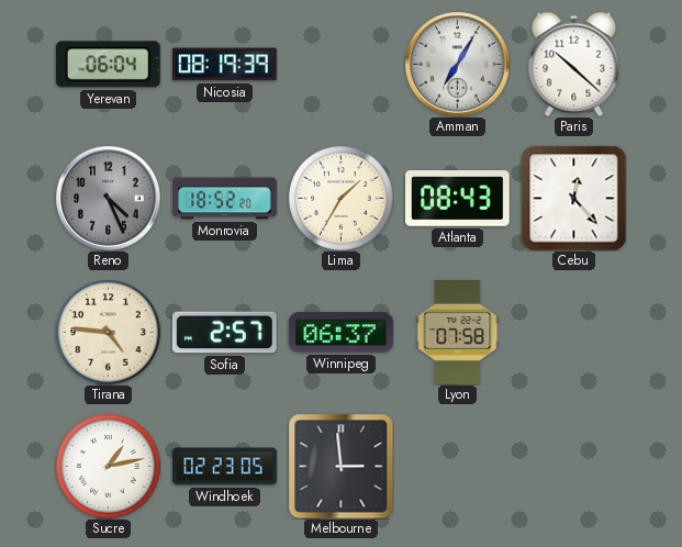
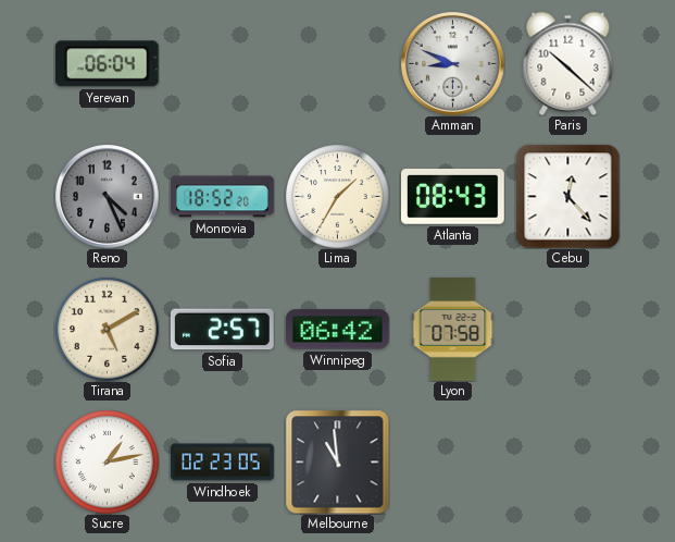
Nicosia: 08:19 -> none (225, 65)
Amman: 7:05 -> 8:49 (453, 64)
Tirana: 4:46 -> 5:10 (107, 329)
Winnipeg: 06:37 -> 06:42 (338, 330)
Melbourne: 2:59 -> 10:59 (337, 461)
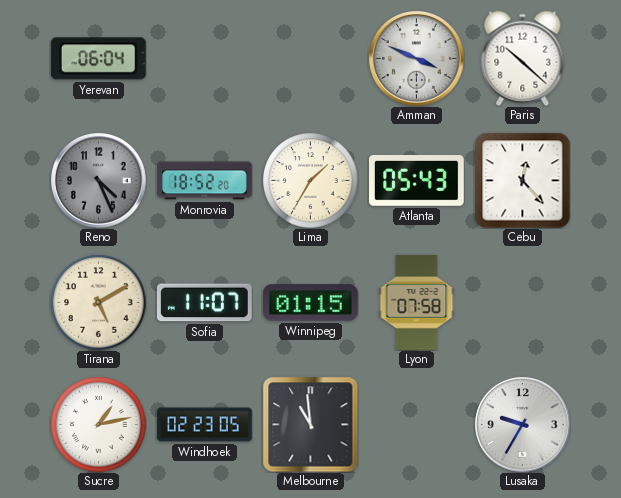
Amman: 8:49 -> 3:49 (417, 59)
Atlanta: 08:43 -> 05:43 (417, 181)
Sofia: 2:57 -> 11:07 (204, 303)
Winnipeg: 06:42 -> 01:15 (311, 303)
Lusaka: none -> 9:35 (523, 425)
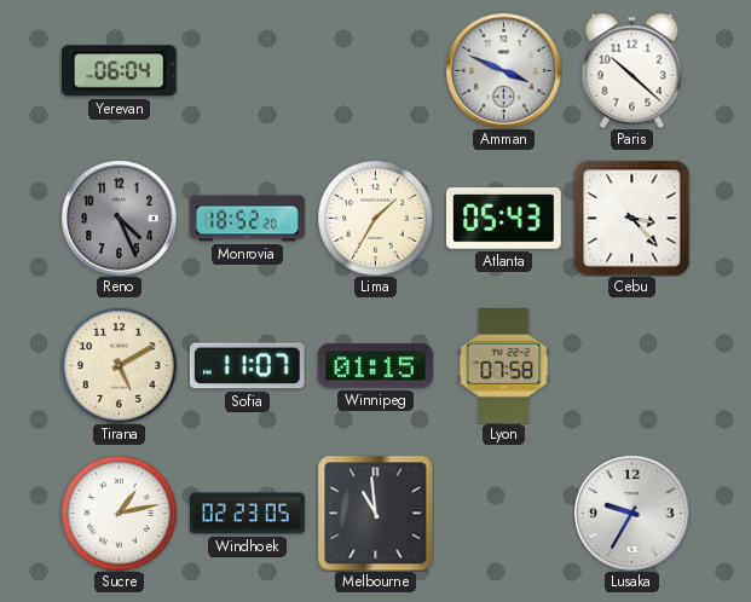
Cebu: 12:23 -> 3:23 (631, 218)
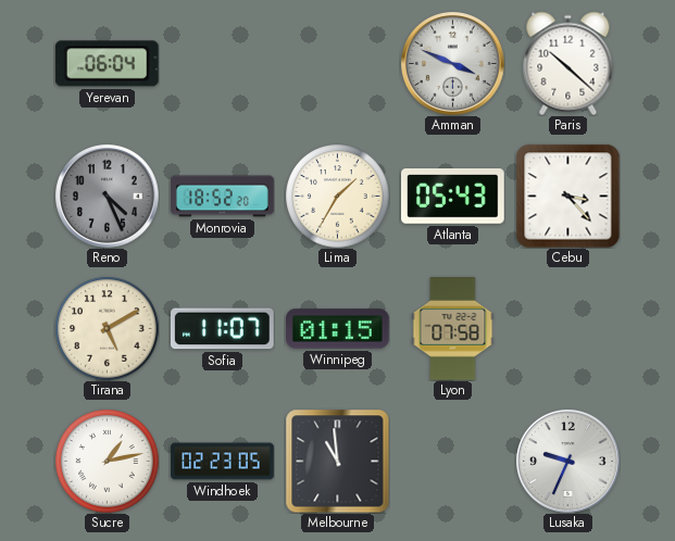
Lusaka: 9:35 -> 9:34 (568, 462)
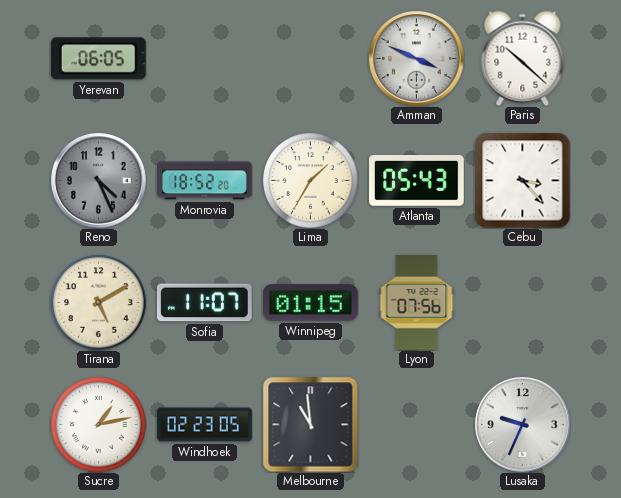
Yerevan: 06:04 -> 06:05 (98, 59)
Lyon: 07:58 -> 07:56 (417, 303)
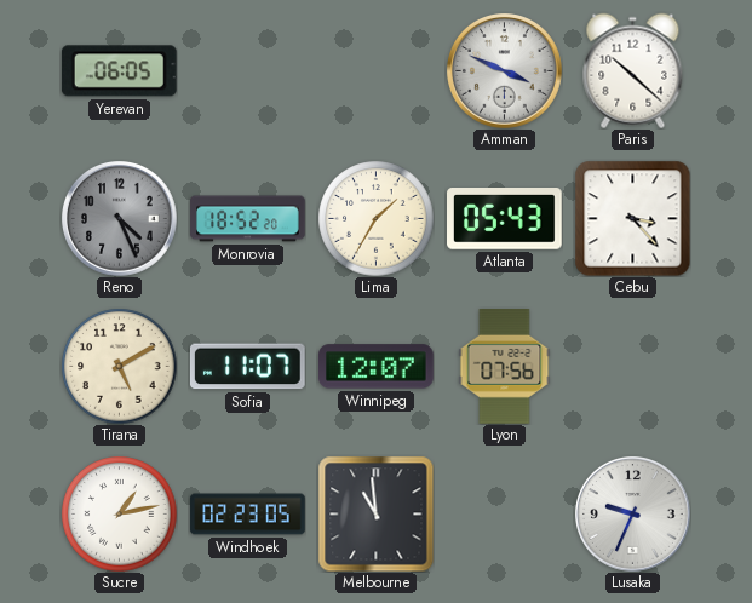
Winnipeg: 01:15 -> 12:07 (377, 367)
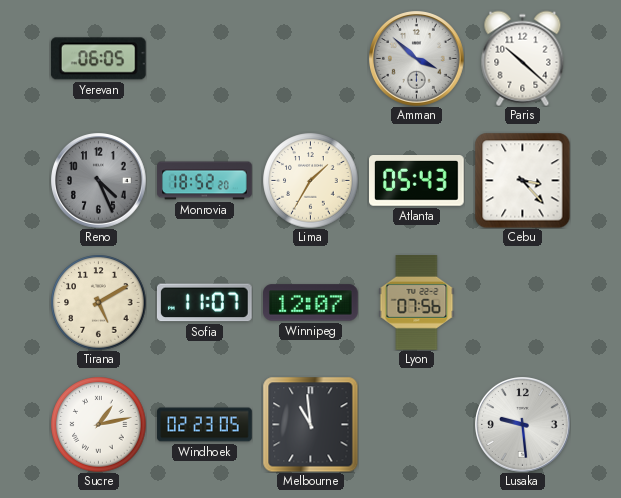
Amman: 3:49 -> 3:52 (417, 59)
Lusaka: 9:34 -> 9:29 (523, 425)
